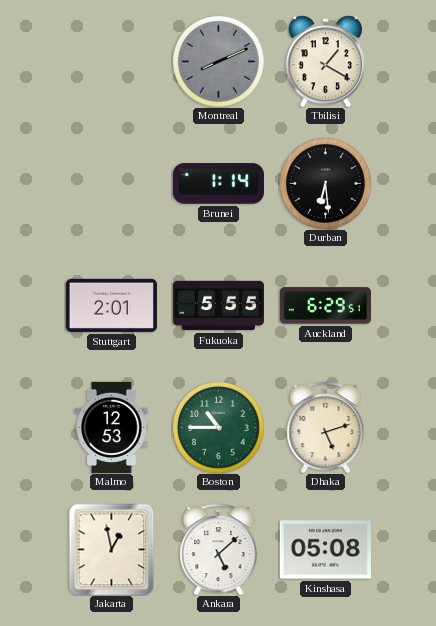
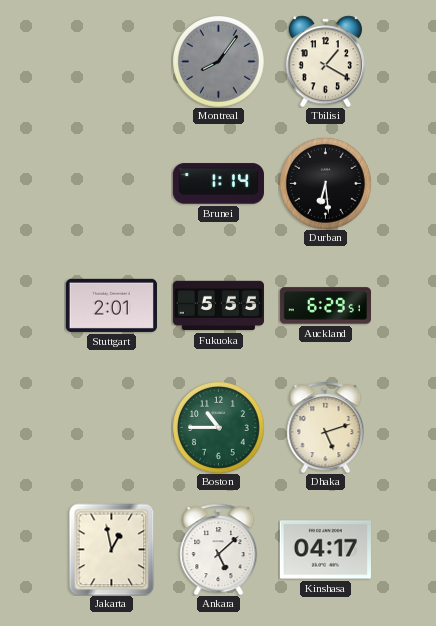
Montreal: 8:11 -> 8:06 (219, 62)
Malmo: 12:53 -> none (112, 427)
Kinshasa: 05:08 -> 04:17 (325, 550)
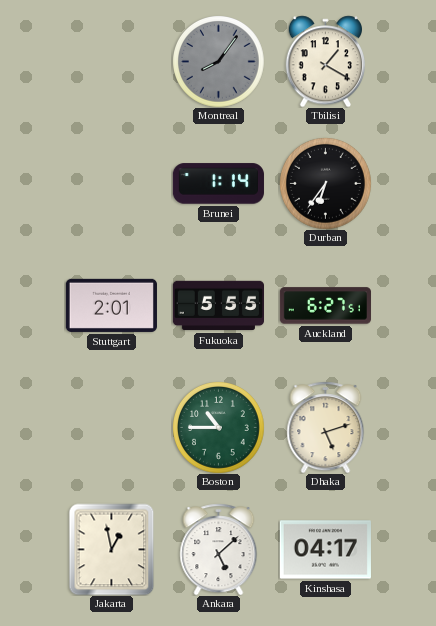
Durban: 6:29 -> 6:36 (326, 184)
Auckland: 6:29 -> 6:27 (325, 306)
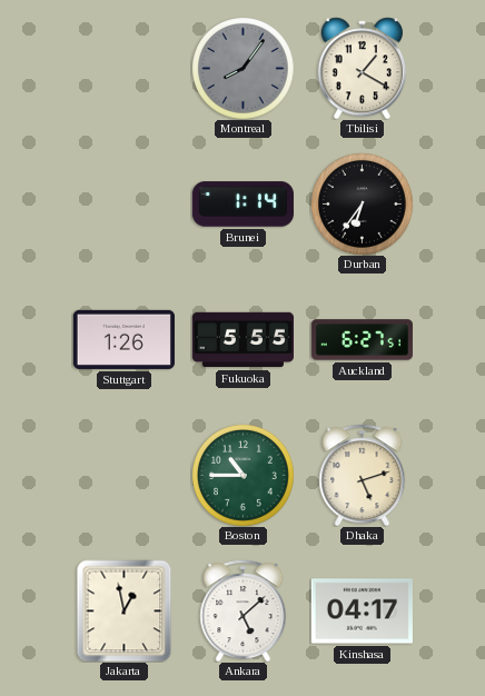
Stuttgart: 2:01 -> 1:26 (123, 339)
